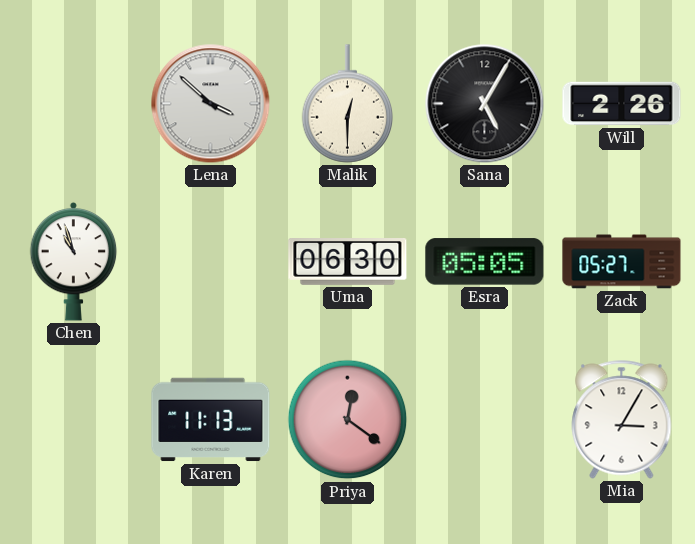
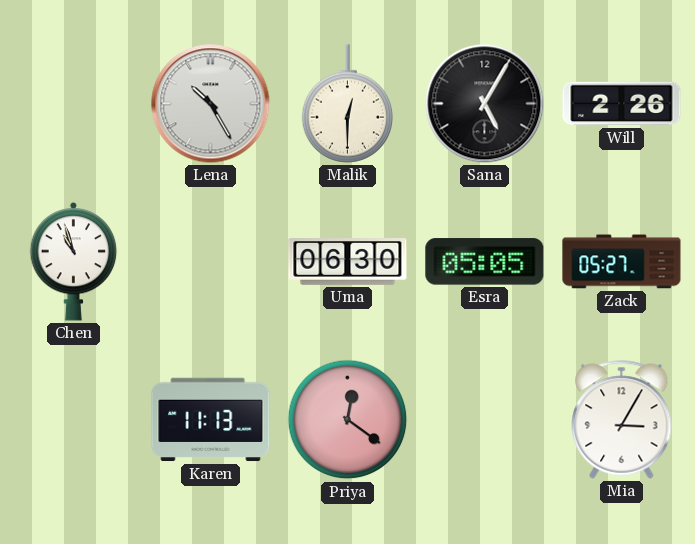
Lena: 3:52 -> 10:25 (211, 104)
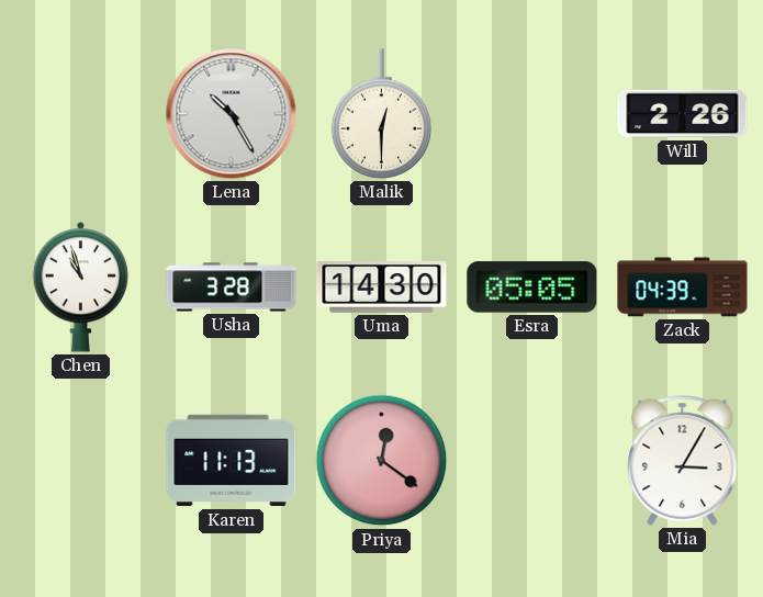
Sana: 5:05 -> none (485, 104)
Usha: none -> 3:28 (232, 288)
Uma: 06:30 -> 14:30 (382, 288)
Zack: 05:27 -> 04:39 (683, 288)
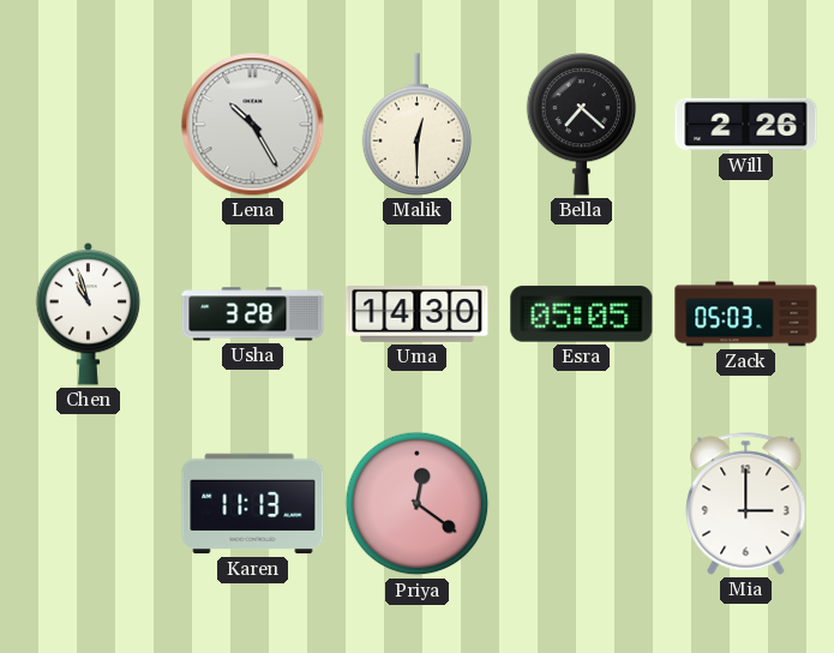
Bella: none -> 7:22 (582, 125)
Zack: 04:39 -> 05:03 (746, 314)
Mia: 3:05 -> 3:00 (746, 504)
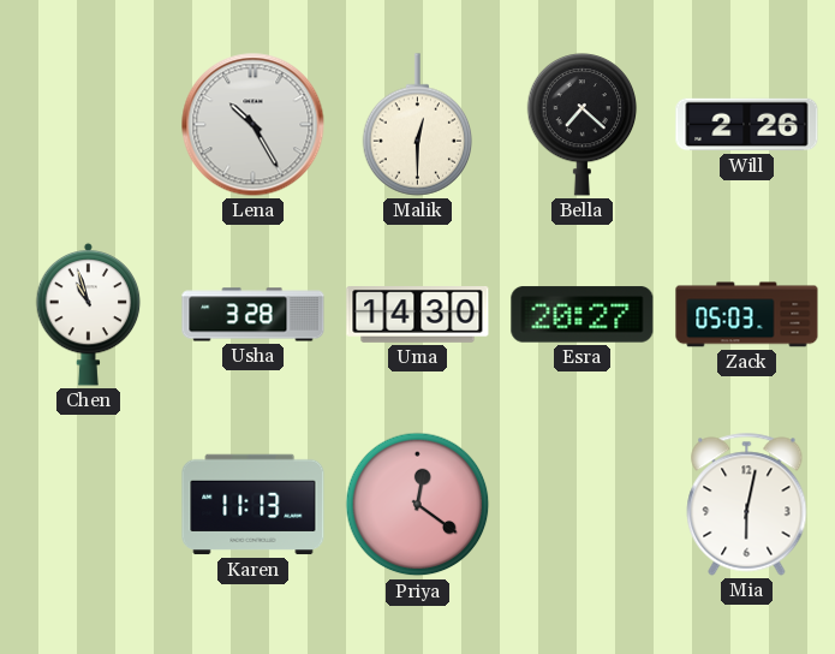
Esra: 05:05 -> 20:27 (583, 315)
Mia: 3:00 -> 6:02 (747, 505)
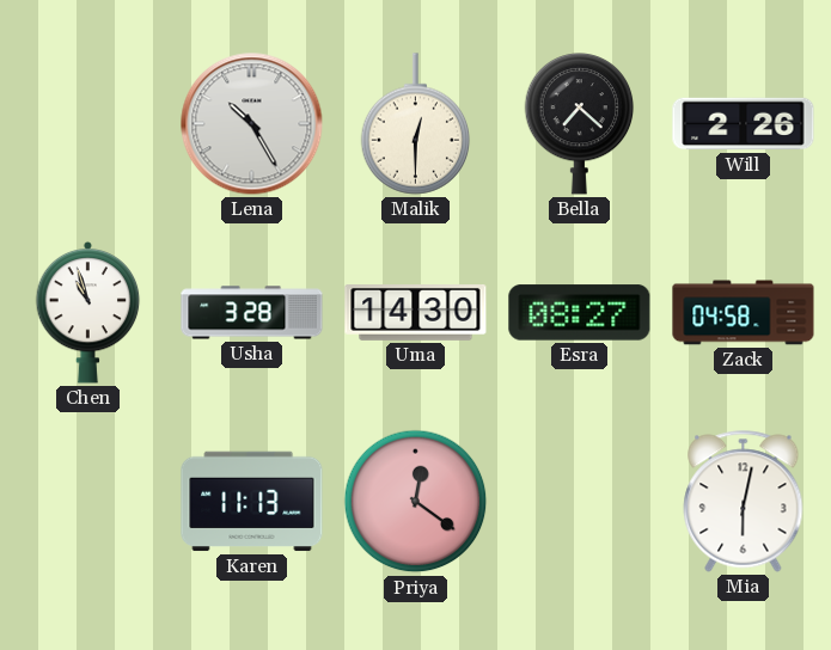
Esra: 20:27 -> 08:27 (580, 313)
Zack: 05:03 -> 04:58 (744, 313)
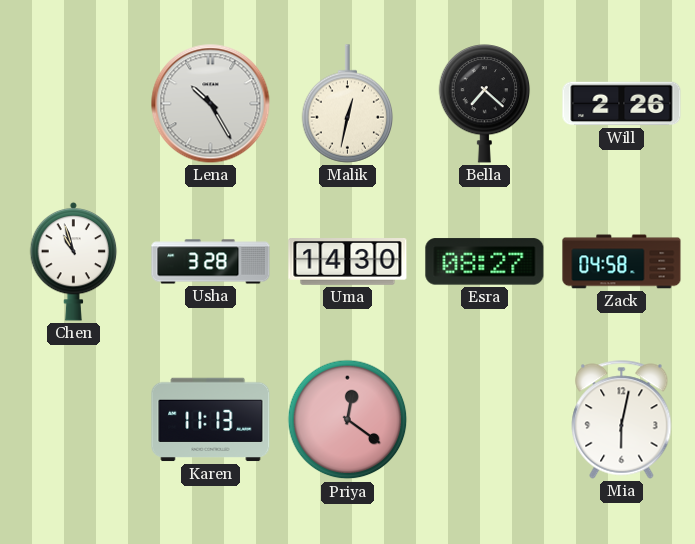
Malik: 12:30 -> 12:32 (348, 104)
